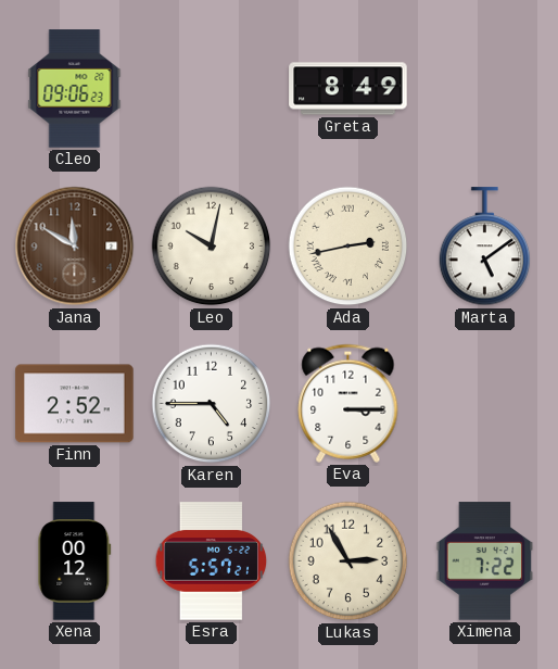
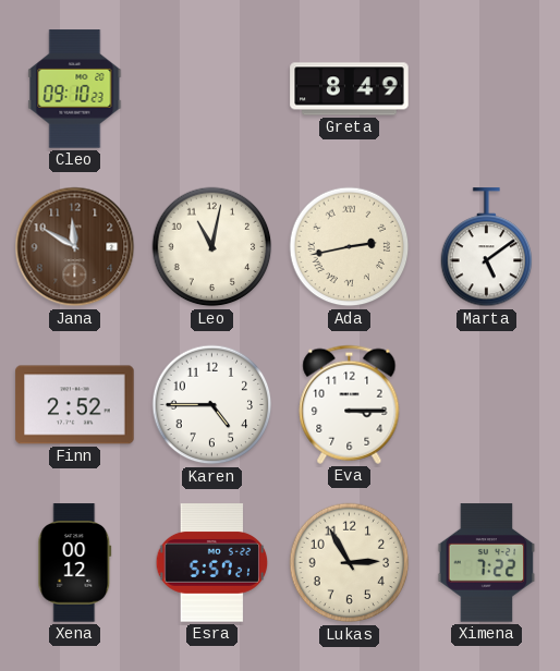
Cleo: 09:06 -> 09:10 (75, 89)
Leo: 10:02 -> 11:02 (212, 247)
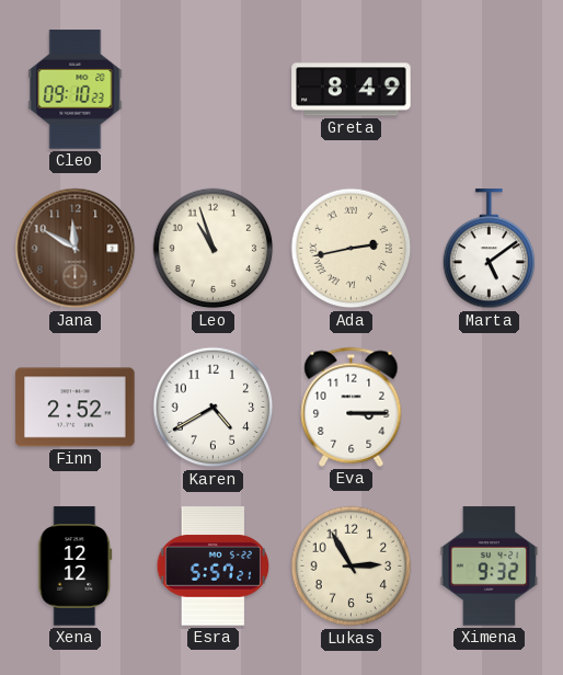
Leo: 11:02 -> 10:57 (214, 249)
Karen: 4:45 -> 4:40 (214, 408)
Xena: 00:12 -> 12:12 (76, 567)
Ximena: 7:22 -> 9:32 (490, 567)
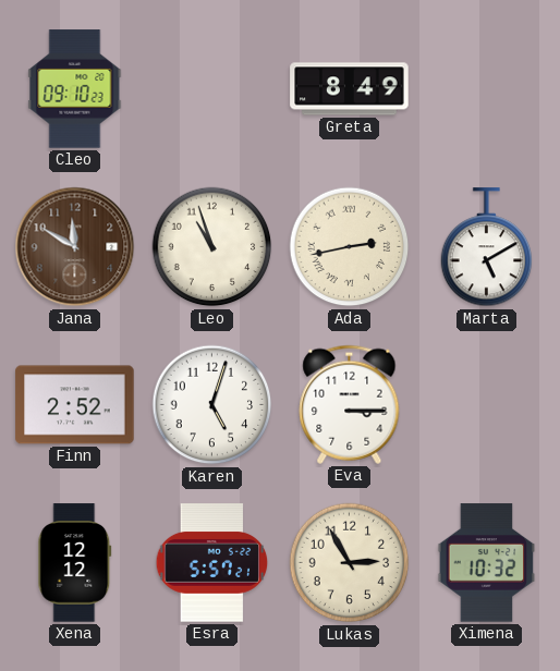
Marta: 5:09 -> 5:10 (487, 247)
Karen: 4:40 -> 5:03 (212, 405)
Ximena: 9:32 -> 10:32 (487, 563)
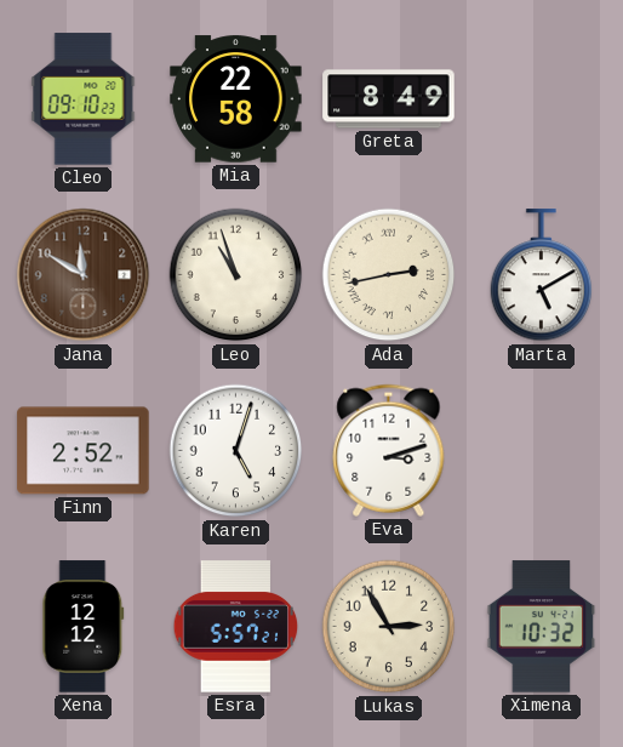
Mia: none -> 22:58 (236, 99)
Eva: 3:15 -> 3:12 (389, 450)
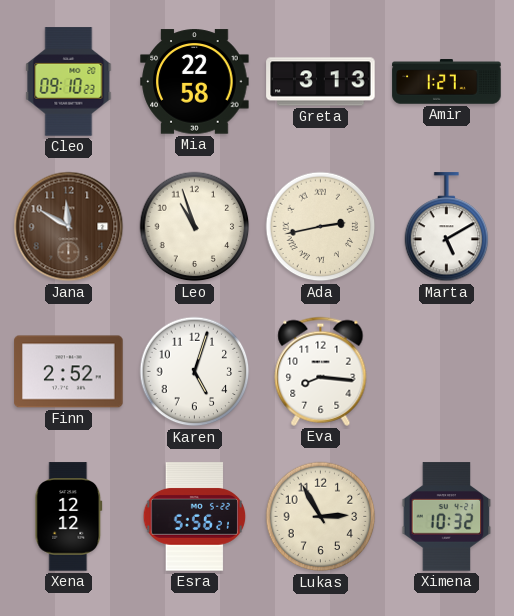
Greta: 8:49 -> 3:13 (321, 82)
Amir: none -> 1:27 (447, 82)
Eva: 3:12 -> 8:16 (321, 371)
Esra: 5:57 -> 5:56 (195, 517)
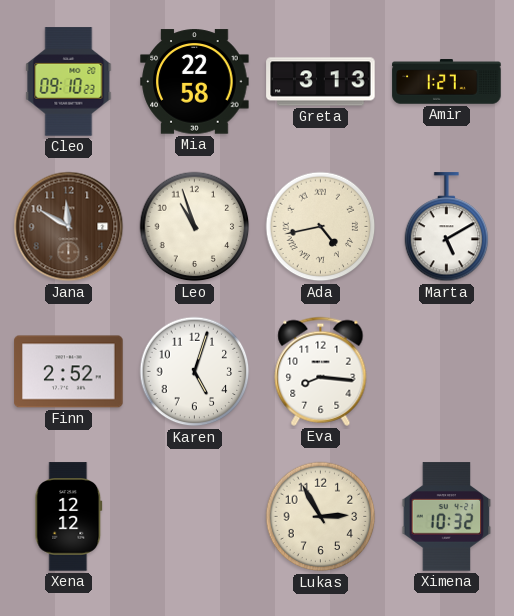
Ada: 2:43 -> 4:43 (321, 227)
Esra: 5:56 -> none (195, 517)
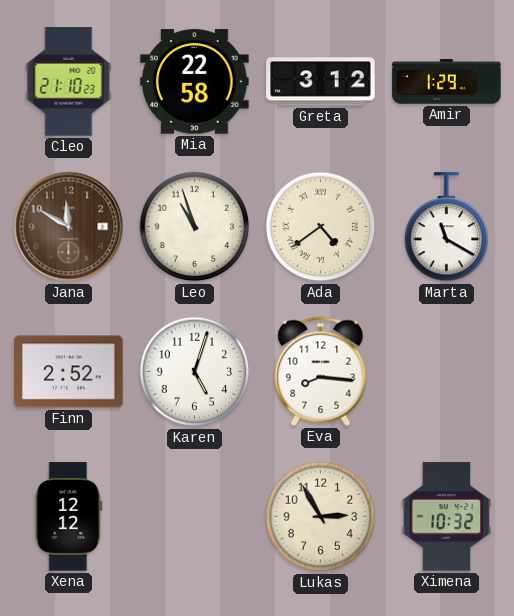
Cleo: 09:10 -> 21:10 (69, 82)
Greta: 3:13 -> 3:12 (321, 82)
Amir: 1:27 -> 1:29 (447, 82)
Ada: 4:43 -> 4:39 (321, 227)
Marta: 5:10 -> 11:20 (447, 227)
